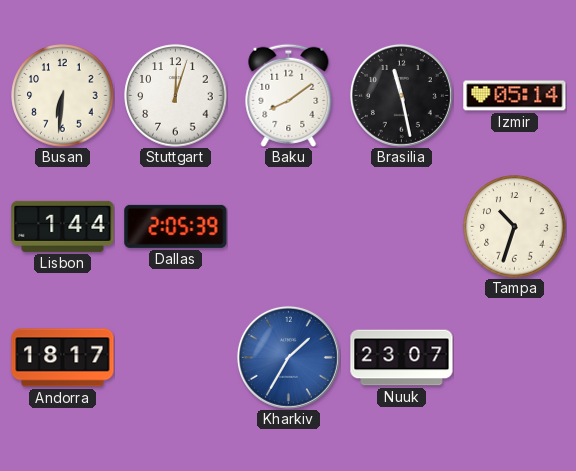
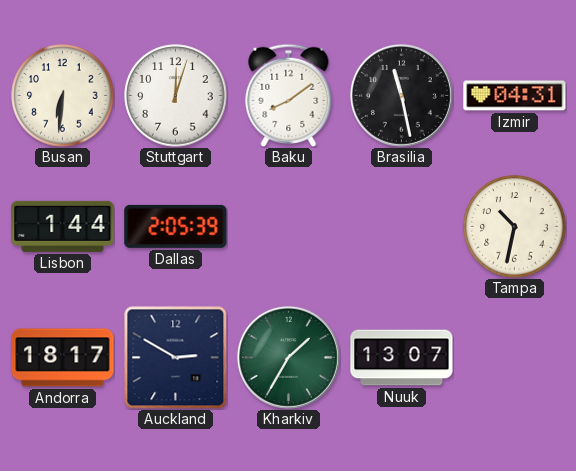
Izmir: 05:14 -> 04:31 (515, 96)
Tampa: 10:33 -> 10:32 (515, 227)
Auckland: none -> 2:50 (175, 357)
Kharkiv dial: blue -> green (288, 357)
Nuuk: 23:07 -> 13:07 (402, 358)
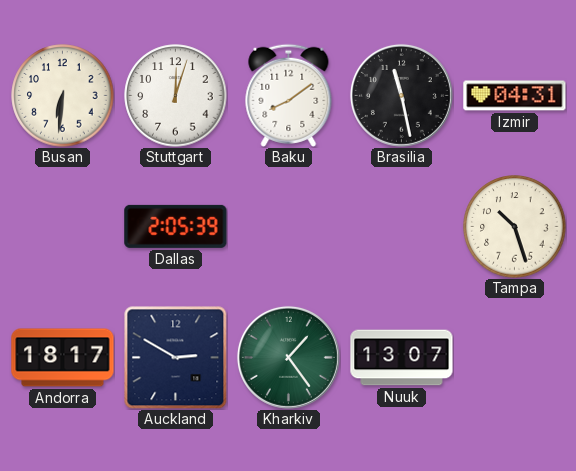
Lisbon: 1:44 -> none (63, 226)
Tampa: 10:32 -> 10:27 (515, 227)
Kharkiv: 1:35 -> 1:24 (288, 357)
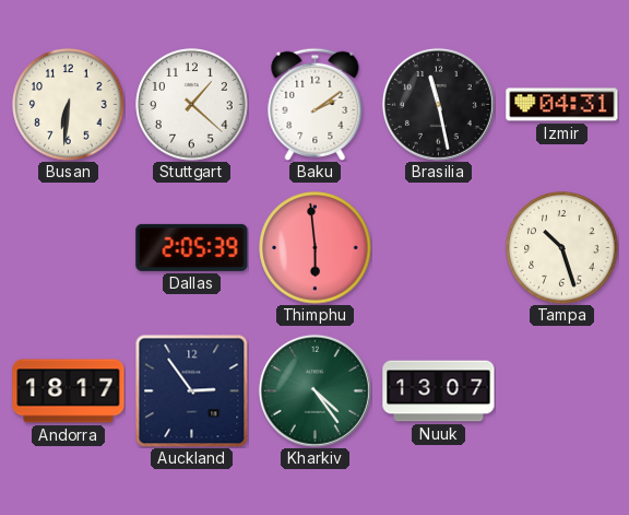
Stuttgart: 12:03 -> 1:22 (192, 105)
Baku: 8:09 -> 2:09 (316, 104)
Thimphu: none -> 5:59 (316, 248)
Auckland: 2:50 -> 2:54 (191, 390)
Kharkiv: 1:24 -> 4:24 (314, 390)
